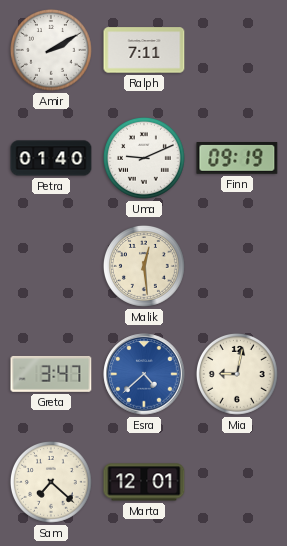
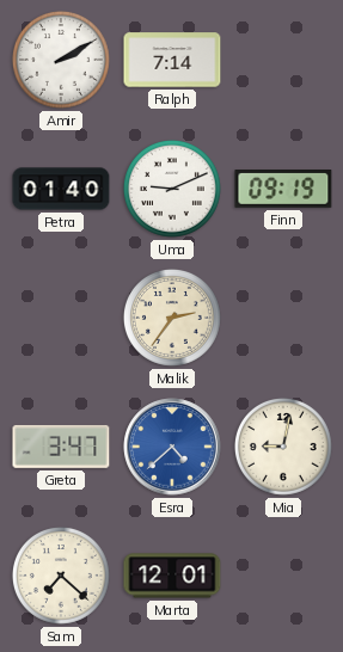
Ralph: 7:11 -> 7:14 (172, 60)
Malik: 12:29 -> 2:36 (172, 318)
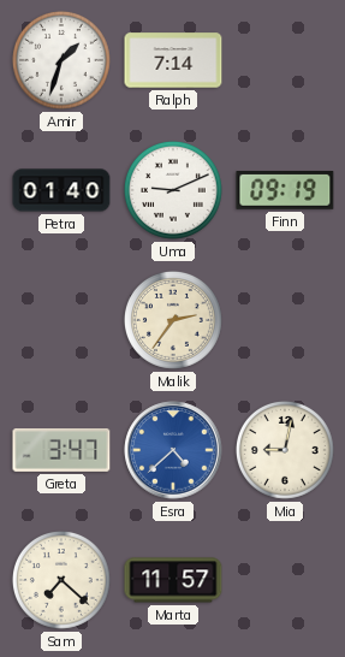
Amir: 2:10 -> 1:33 (61, 60)
Marta: 12:01 -> 11:57 (173, 580)
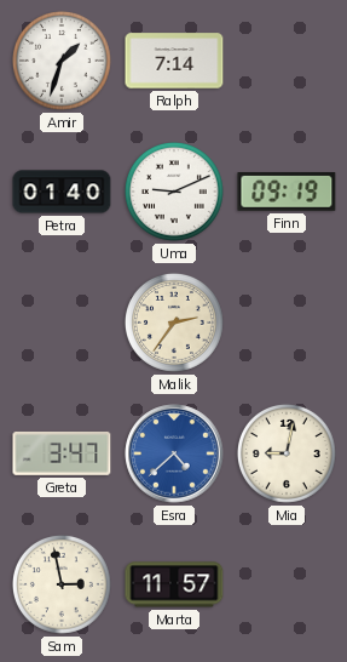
Sam: 7:22 -> 2:58 (62, 584)
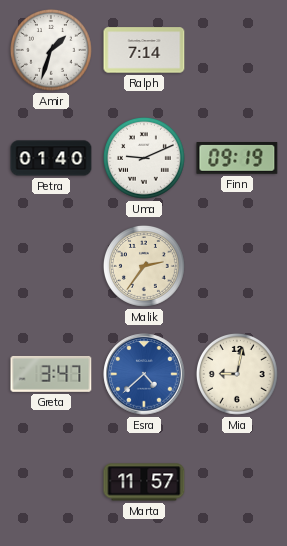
Sam: 2:58 -> none (62, 584)
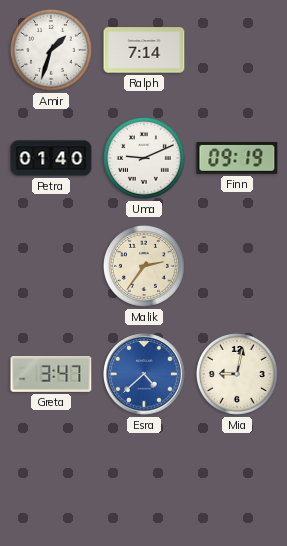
Marta: 11:57 -> none (144, 482)
